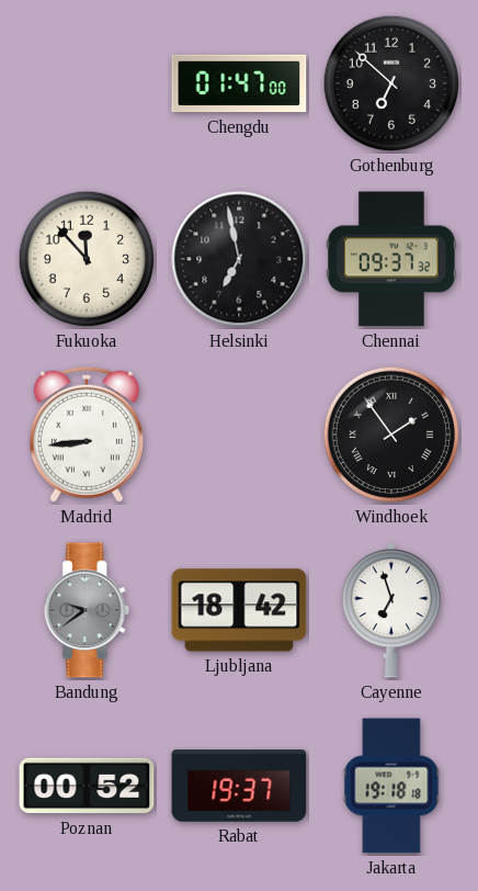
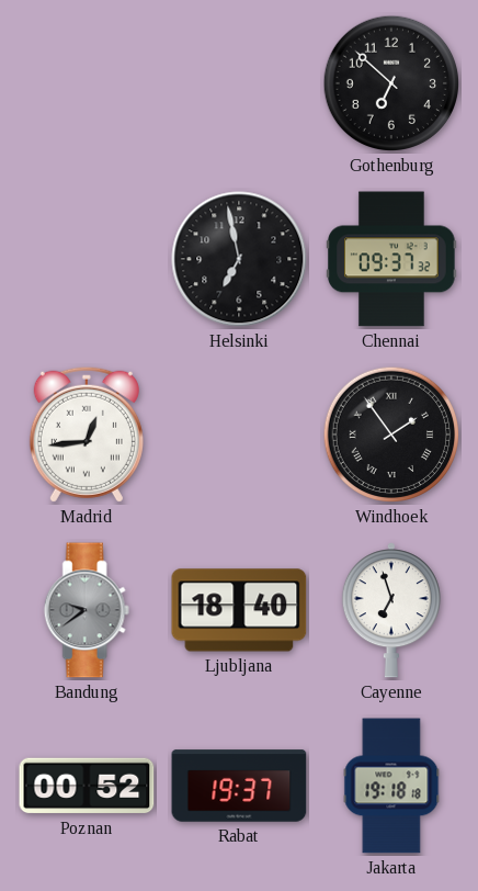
Chengdu: 01:47 -> none (239, 83)
Fukuoka: 11:53 -> none (87, 259)
Madrid: 8:44 -> 12:44 (87, 435)
Ljubljana: 18:42 -> 18:40 (239, 610)
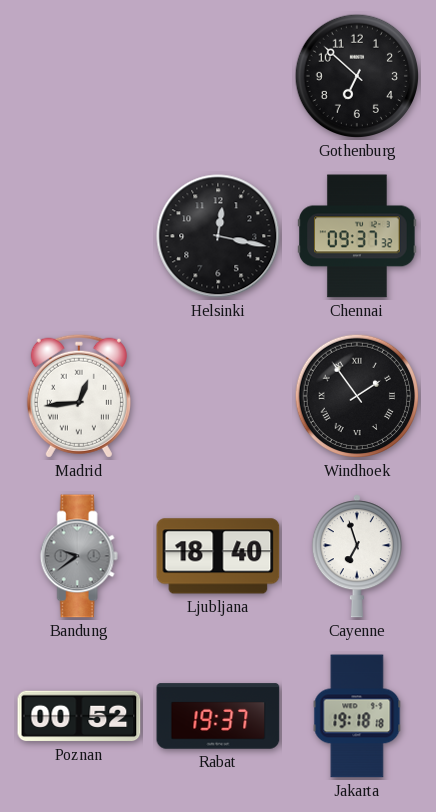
Helsinki: 6:58 -> 12:17 (218, 236)
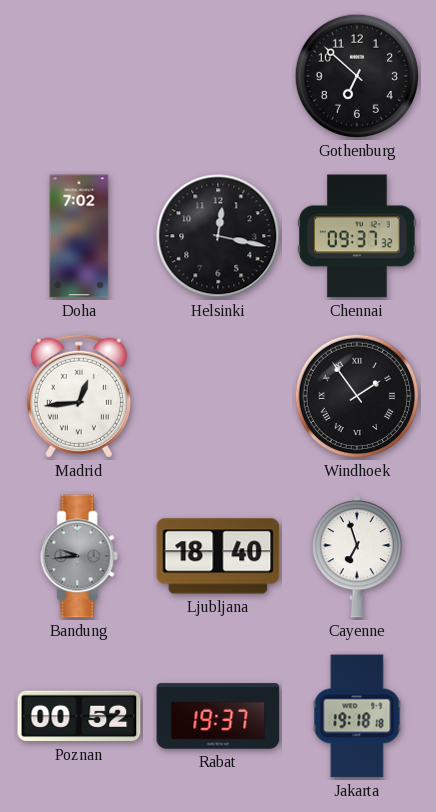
Doha: none -> 7:02 (79, 236)
Bandung: 9:39 -> 9:44 (79, 556)
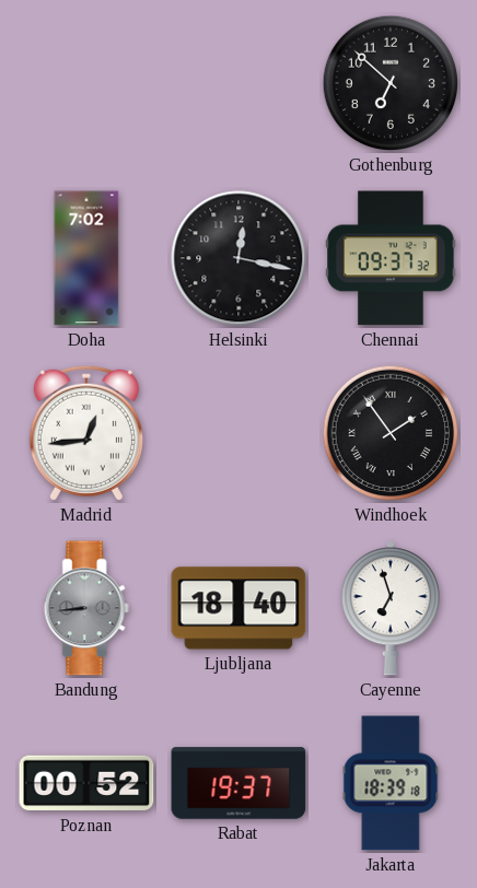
Bandung: 9:44 -> 8:44 (86, 608)
Jakarta: 19:18 -> 18:39 (391, 783)
